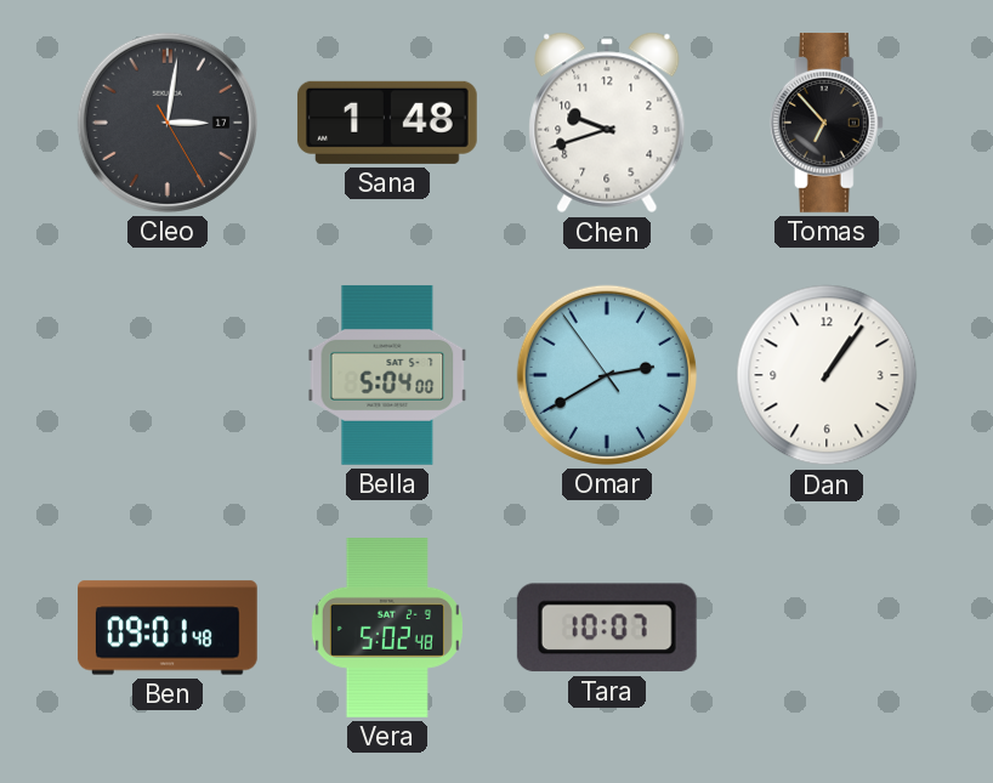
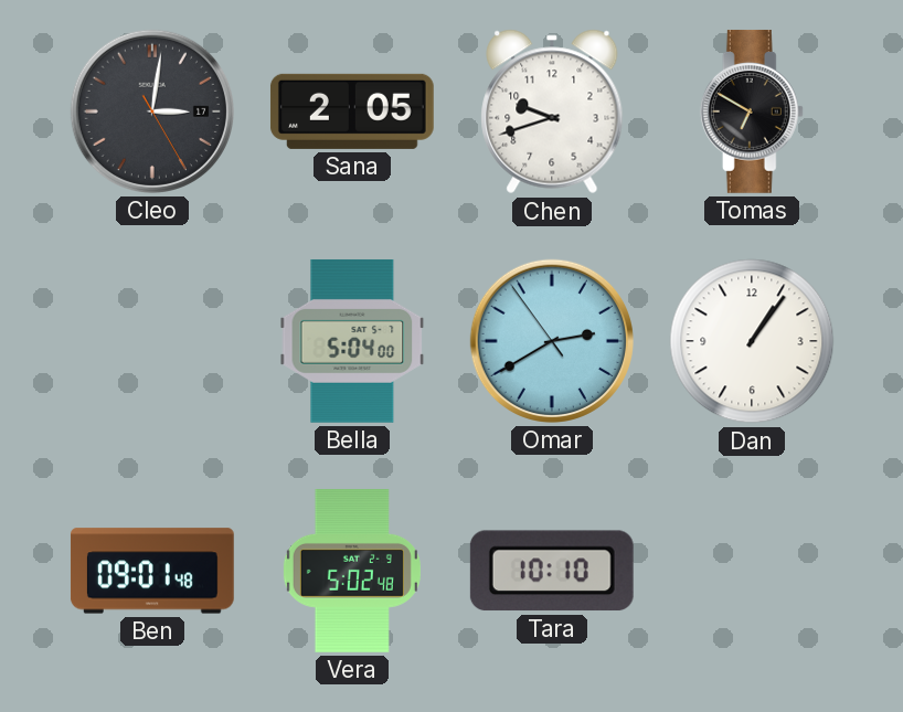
Sana: 1:48 -> 2:05 (352, 111)
Tomas: 6:53 -> 6:50 (752, 111)
Tara: 10:07 -> 10:10 (552, 571)
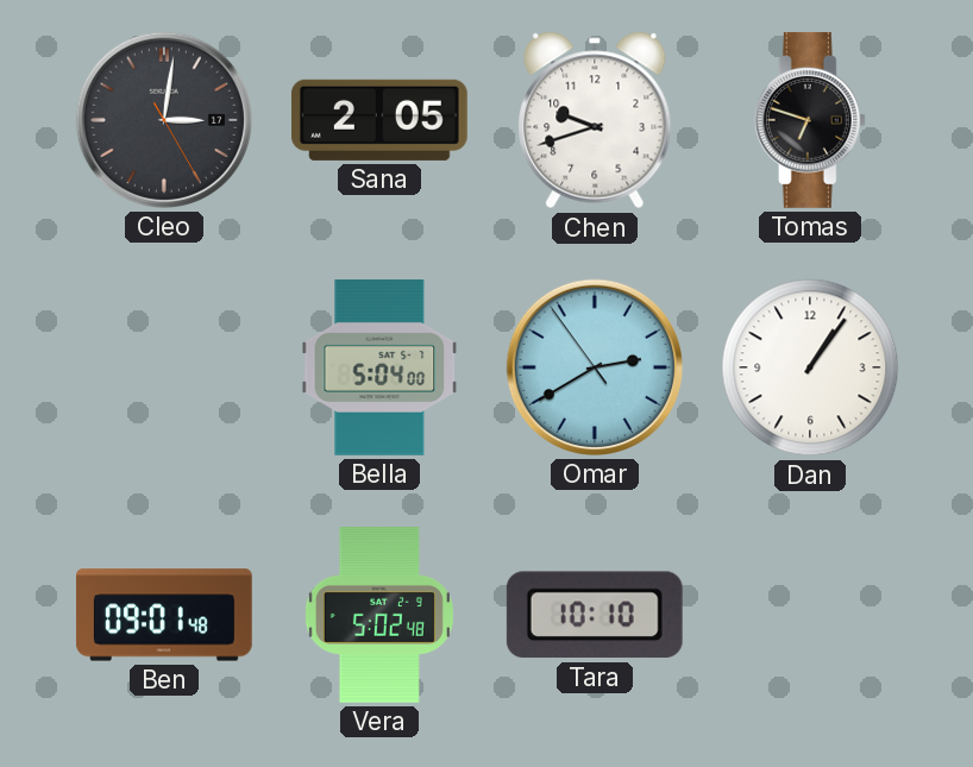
Tomas: 6:50 -> 6:48 (810, 120)
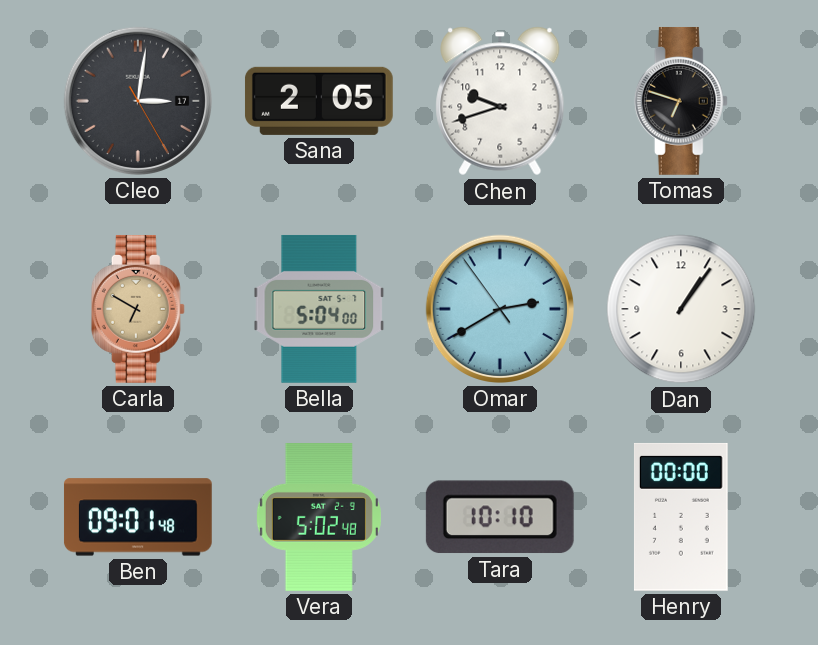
Carla: none -> 6:50 (138, 309)
Henry: none -> 00:00 (681, 517)
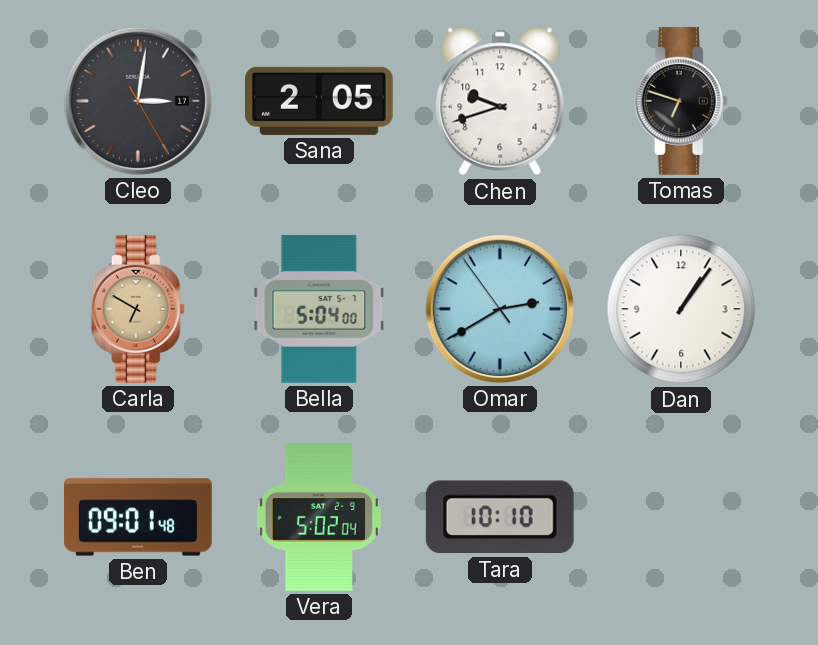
Vera: 5:02:48 -> 5:02:04 (319, 518)
Henry: 00:00 -> none (681, 517)
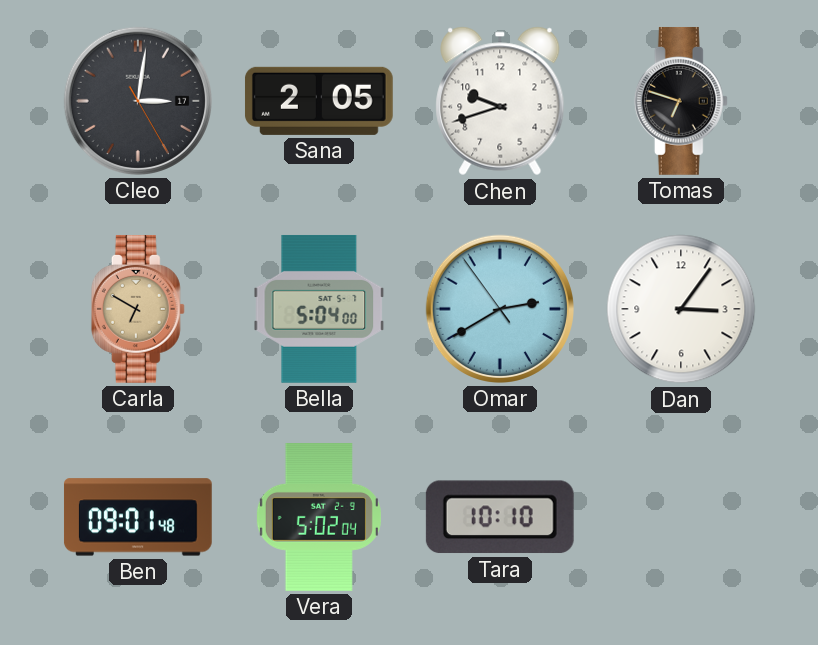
Dan: 1:06 -> 3:06 (681, 309)
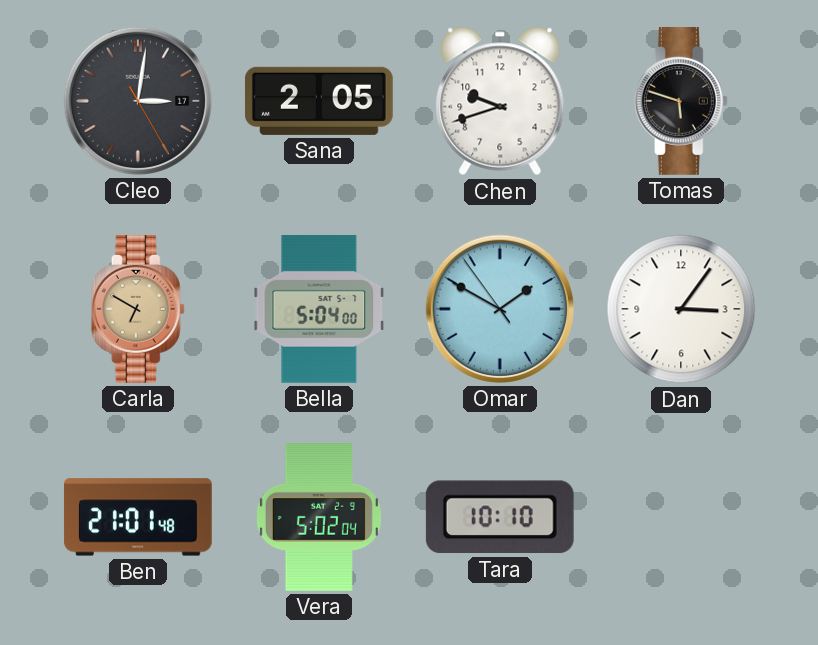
Tomas: 6:48 -> 5:48 (681, 101)
Omar: 2:39 -> 1:49 (500, 309)
Ben: 09:01 -> 21:01 (138, 517)
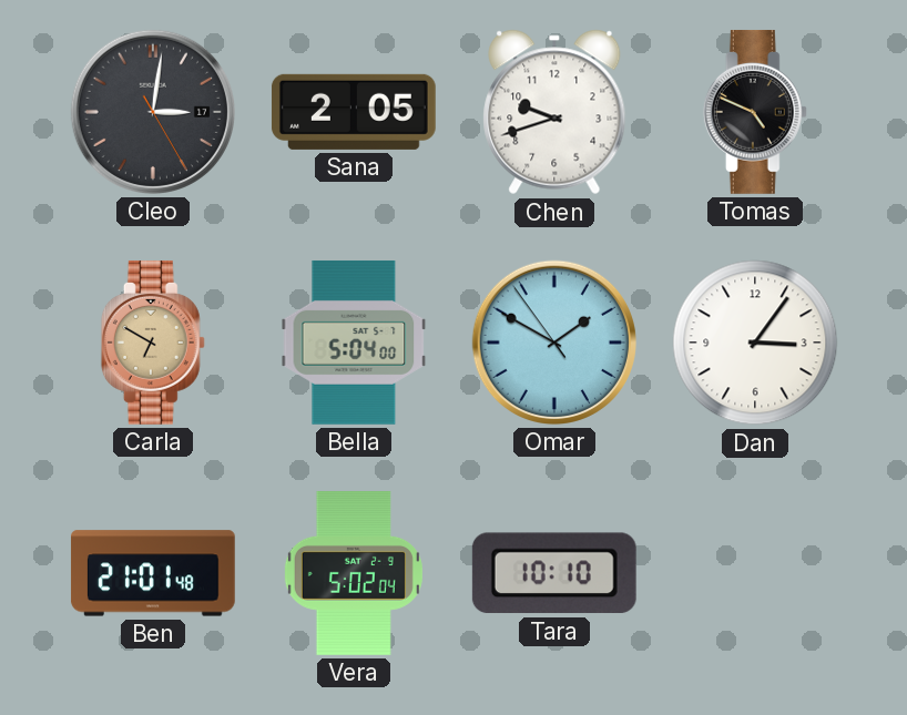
Tomas: 5:48 -> 4:49 (755, 112)
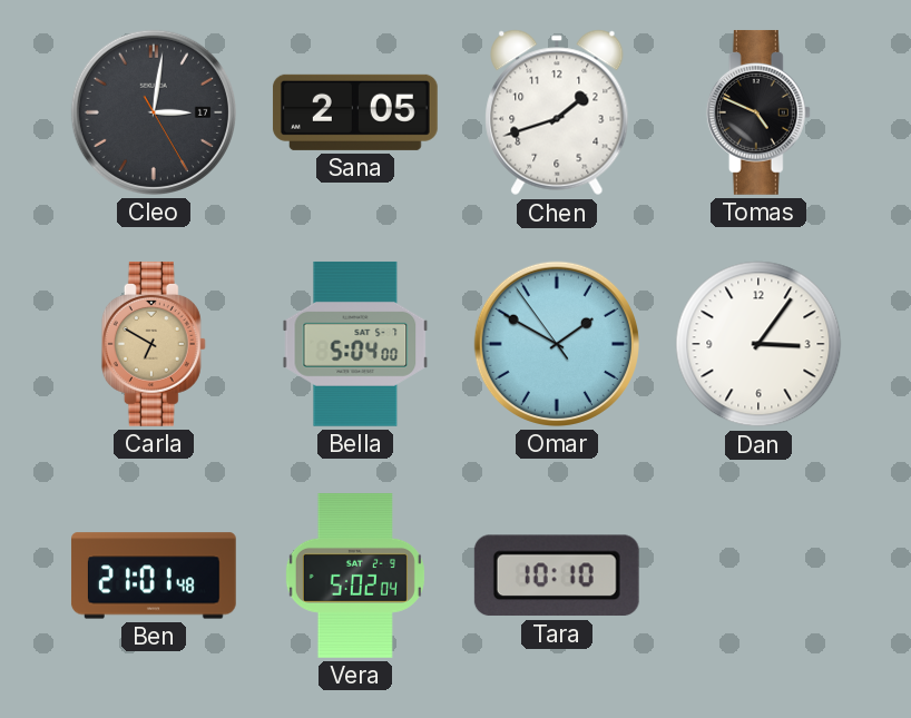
Chen: 9:42 -> 1:42 (557, 112)
